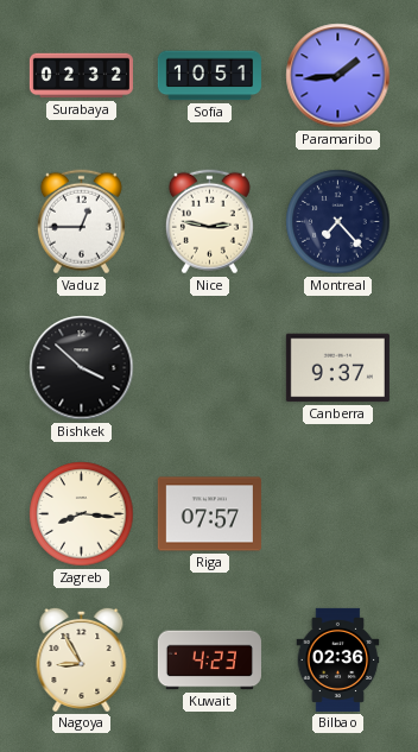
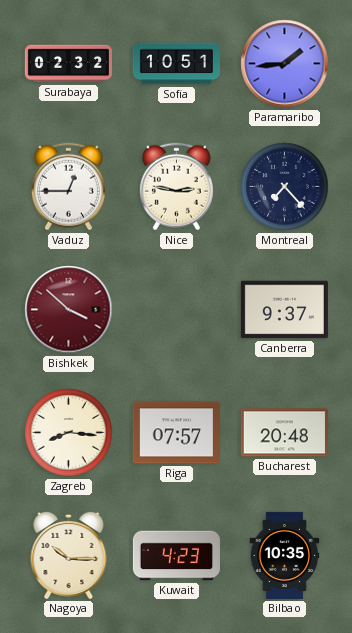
Bishkek dial: black -> burgundy (69, 310)
Bucharest: none -> 20:48 (284, 433)
Nagoya: 8:55 -> 10:15 (69, 555)
Bilbao: 02:36 -> 10:35 (285, 555)
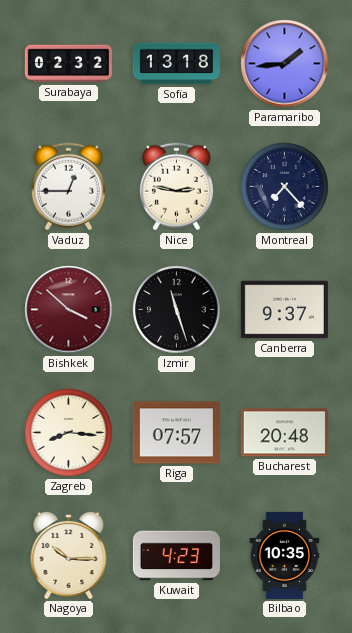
Sofia: 10:51 -> 13:18 (176, 64)
Izmir: none -> 11:27 (177, 310)
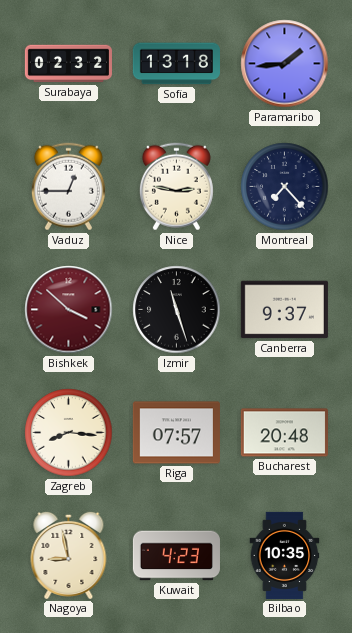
Nagoya: 10:15 -> 8:58 (69, 555)
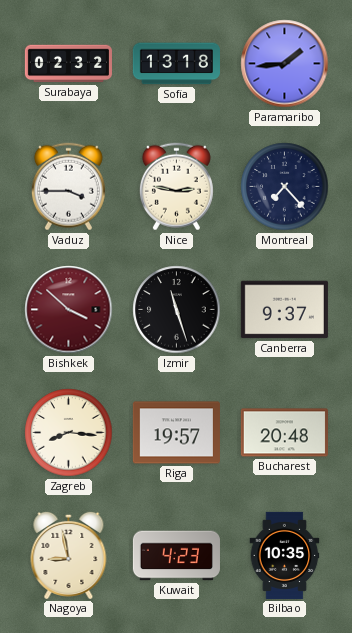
Vaduz: 12:45 -> 3:45 (68, 187)
Riga: 07:57 -> 19:57 (176, 433)
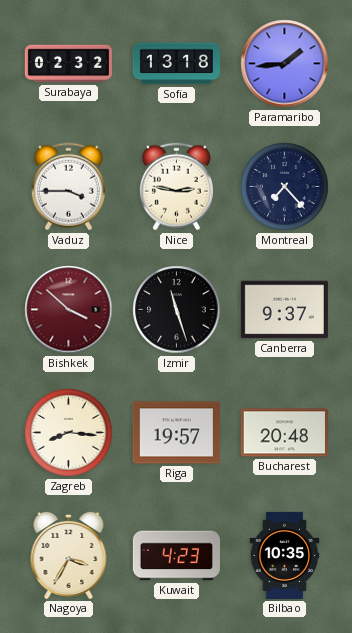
Nagoya: 8:58 -> 3:35 (69, 555)
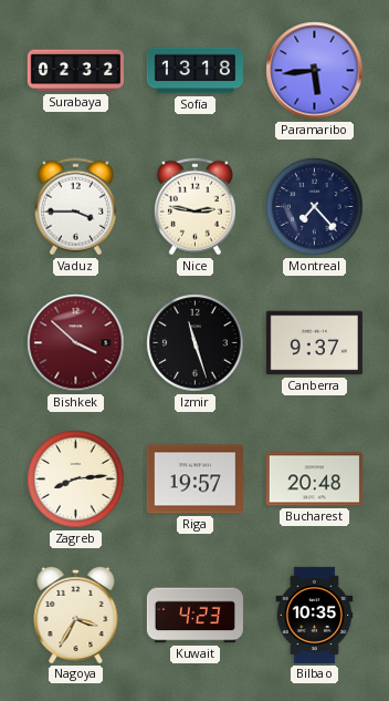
Paramaribo: 1:44 -> 5:44 (315, 71)
Zagreb: 8:16 -> 8:14 (76, 480)
